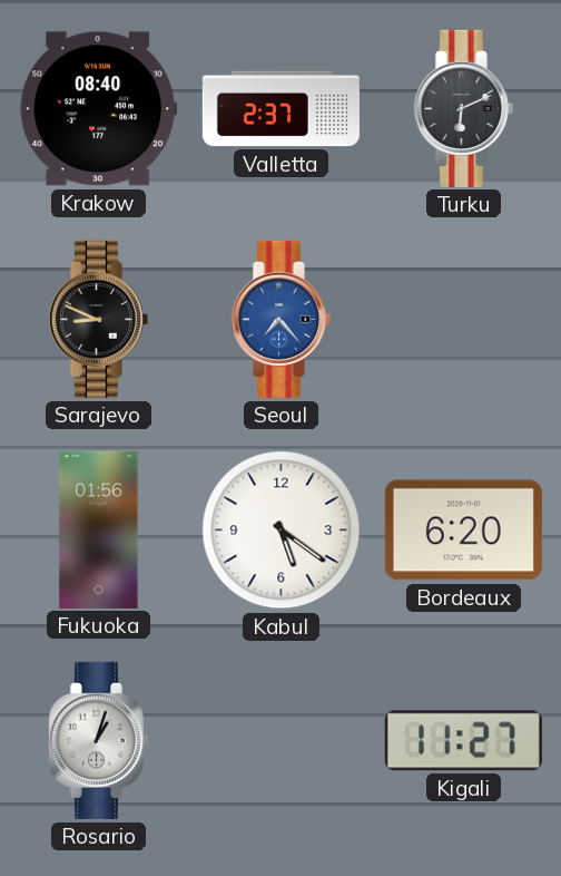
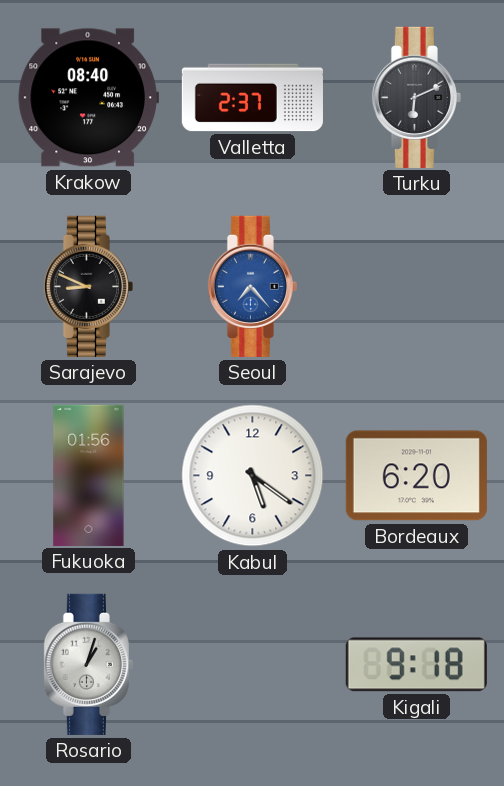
Kigali: 11:27 -> 9:18 (416, 665)
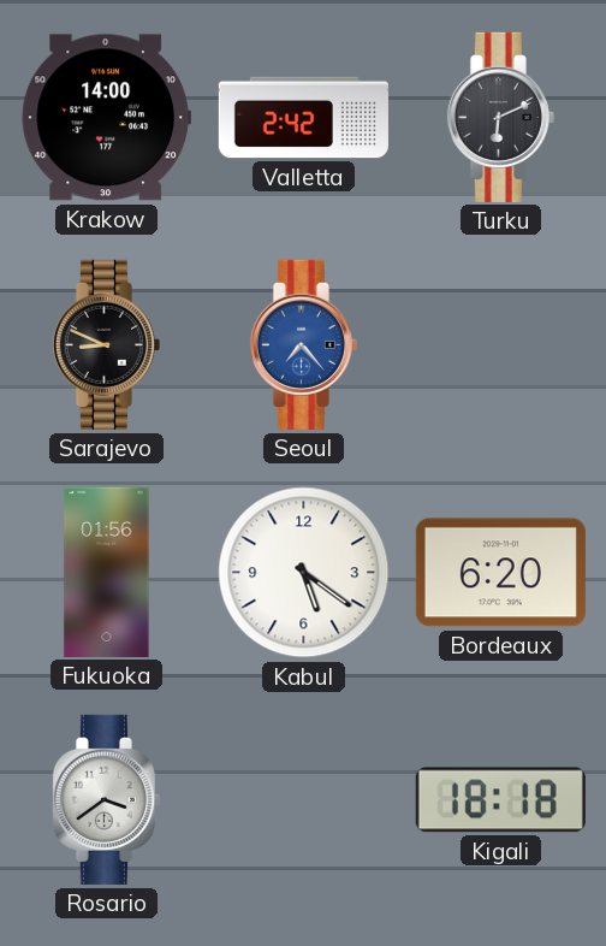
Krakow: 08:40 -> 14:00 (106, 118)
Valletta: 2:37 -> 2:42 (303, 118)
Rosario: 1:03 -> 3:39 (106, 799)
Kigali: 9:18 -> 18:18 (500, 800)
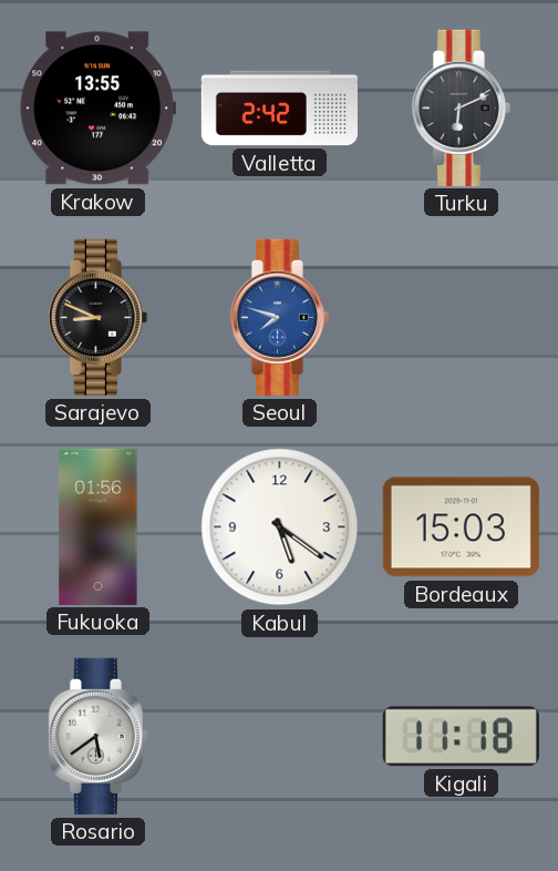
Krakow: 14:00 -> 13:55 (97, 109)
Seoul: 7:23 -> 7:48 (279, 317)
Bordeaux: 6:20 -> 15:03 (461, 527)
Rosario: 3:39 -> 5:39 (97, 736)
Kigali: 18:18 -> 11:18 (461, 737)
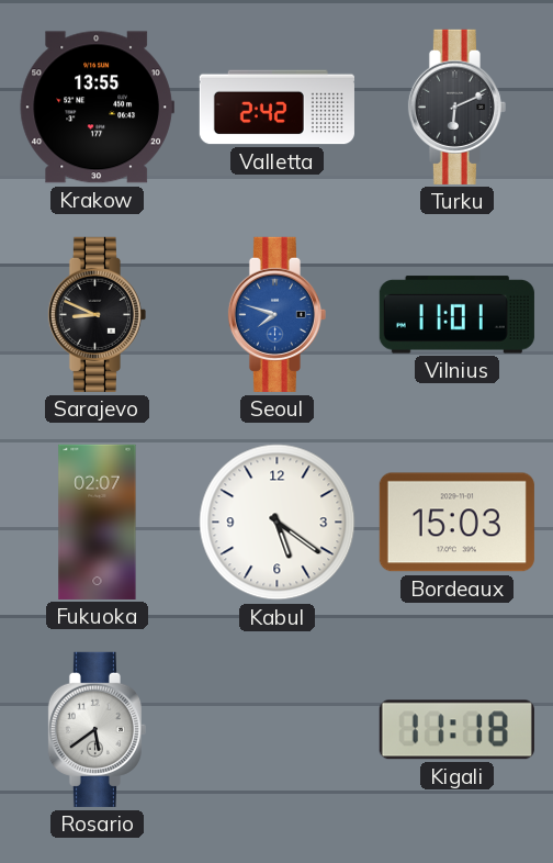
Vilnius: none -> 11:01 (456, 315)
Fukuoka: 01:56 -> 02:07 (98, 522)
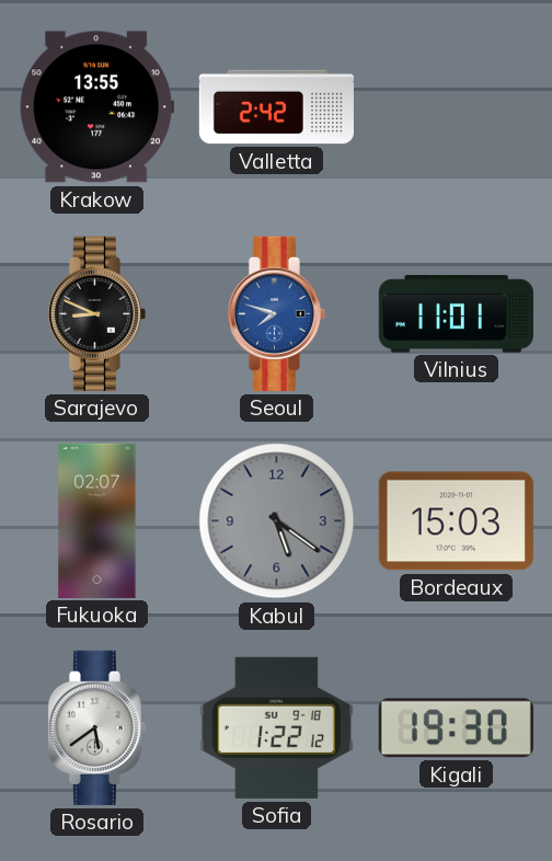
Turku: 6:11 -> none (456, 107)
Kabul dial: white -> grey (277, 521)
Sofia: none -> 1:22 (276, 727)
Kigali: 11:18 -> 19:30 (456, 728)
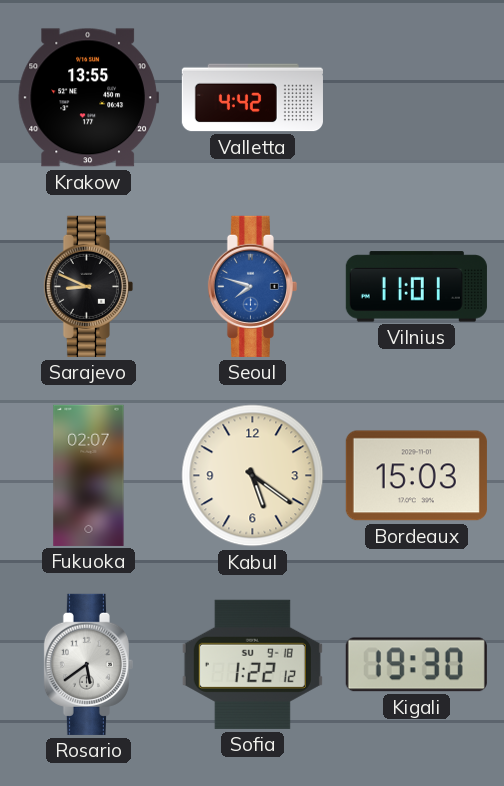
Valletta: 2:42 -> 4:42 (252, 98)
Kabul dial: grey -> cream (253, 476)
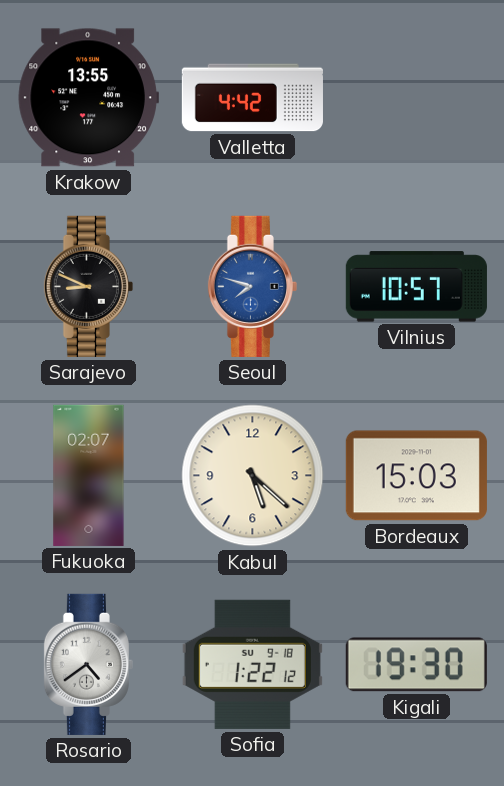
Vilnius: 11:01 -> 10:57 (416, 287)
Kabul: 5:21 -> 5:22 (253, 476)
Rosario: 5:39 -> 4:39 (88, 664)
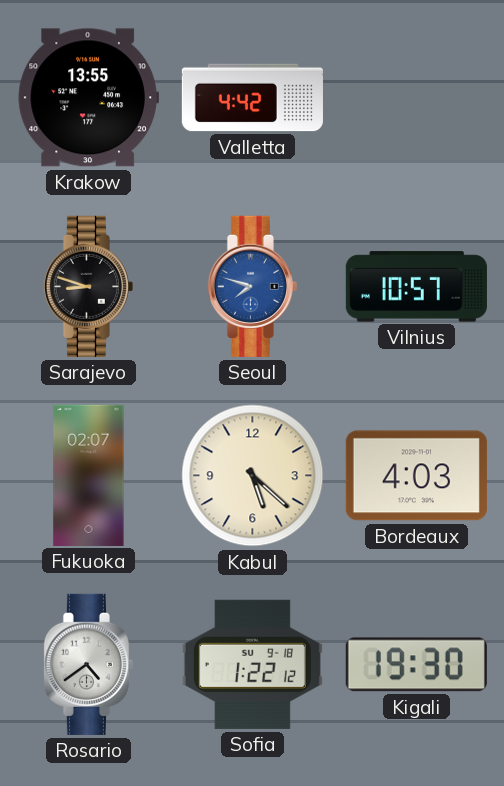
Sarajevo: 8:49 -> 8:48 (88, 286)
Bordeaux: 15:03 -> 4:03 (416, 476)
